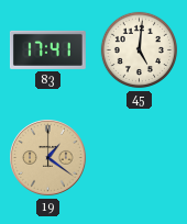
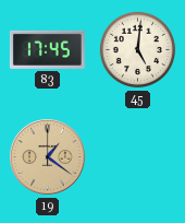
83: 17:41 -> 17:45 (47, 49)
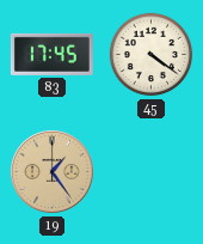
45: 5:01 -> 4:21 (152, 55)
19: 1:21 -> 1:24 (53, 172)
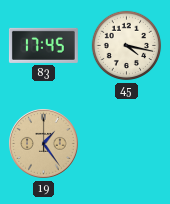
45: 4:21 -> 4:17 (127, 46)
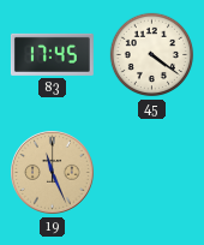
45: 4:17 -> 4:21 (152, 55)
19: 1:24 -> 11:26 (53, 173)
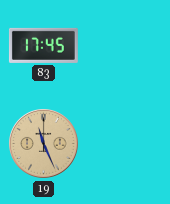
45: 4:21 -> none (152, 55)
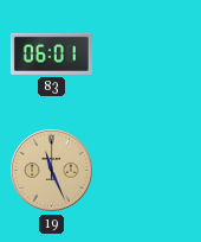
83: 17:45 -> 06:01 (51, 53)
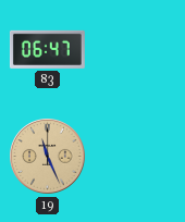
83: 06:01 -> 06:47 (47, 49)
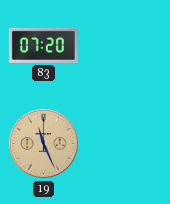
83: 06:47 -> 07:20 (43, 45)
